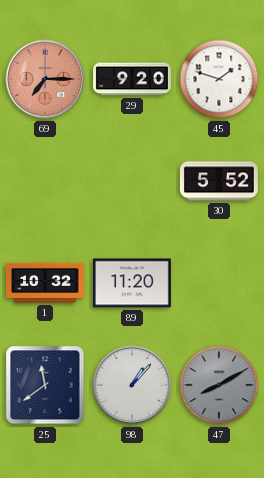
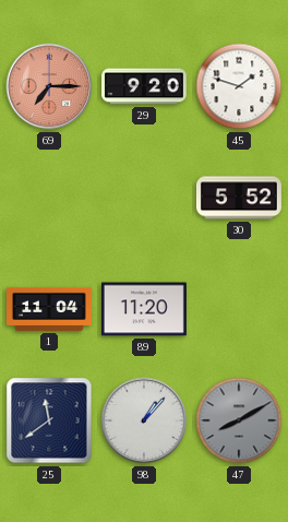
1: 10:32 -> 11:04 (50, 309)
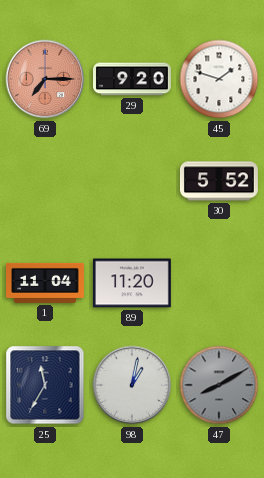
25: 11:39 -> 11:35 (45, 385)
98: 1:07 -> 1:02 (132, 385)
